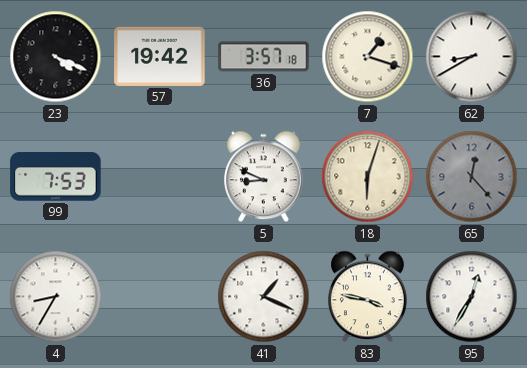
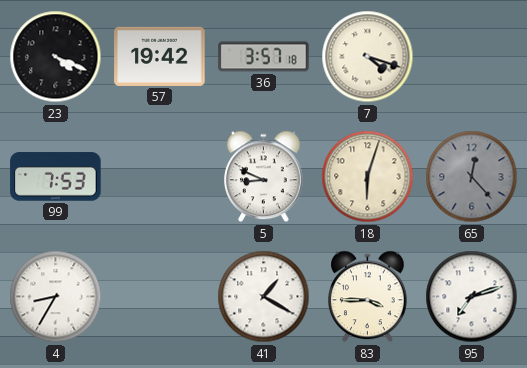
7: 1:18 -> 4:18 (368, 57)
62: 8:40 -> none (472, 57)
41: 1:19 -> 1:20 (264, 297)
83: 3:47 -> 3:45 (368, 297)
95: 12:35 -> 7:12 (472, 297)
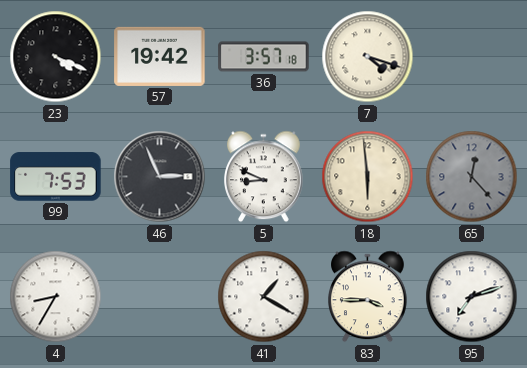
46: none -> 2:56 (160, 177)
18: 6:03 -> 5:59 (368, 177)
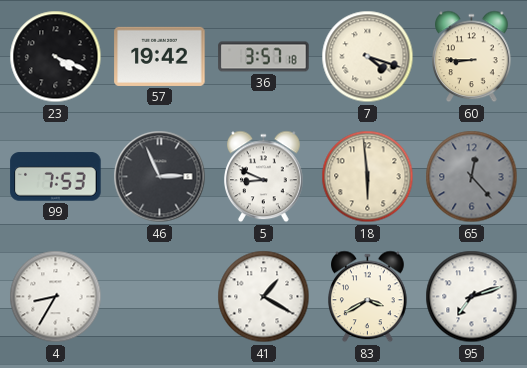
60: none -> 8:45 (472, 57)
83: 3:45 -> 3:40 (368, 297)
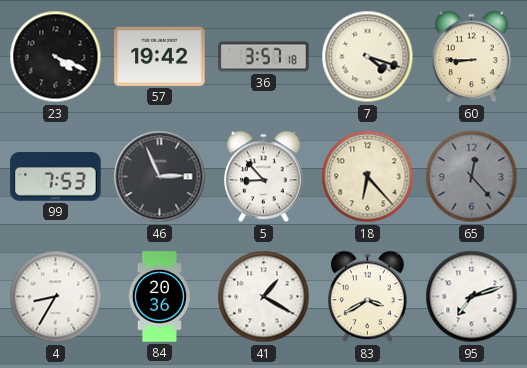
5: 8:49 -> 8:53 (264, 177)
18: 5:59 -> 6:23 (368, 177)
84: none -> 20:36 (159, 297)
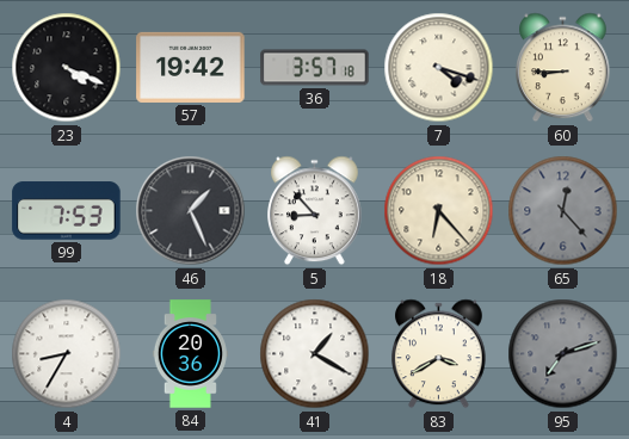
46: 2:56 -> 1:26 (191, 211)
95 dial: white -> grey (563, 354)
